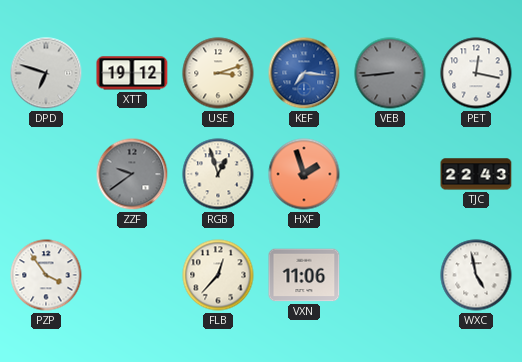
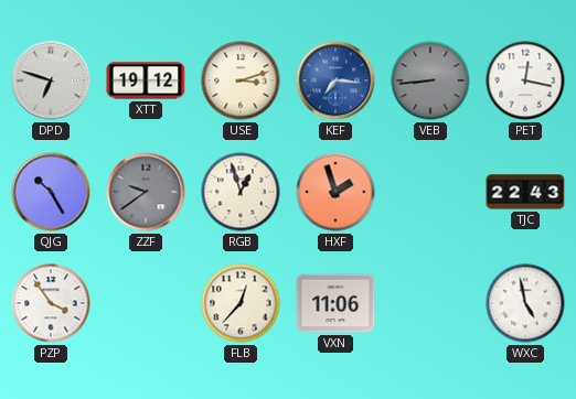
QJG: none -> 10:25 (51, 192)
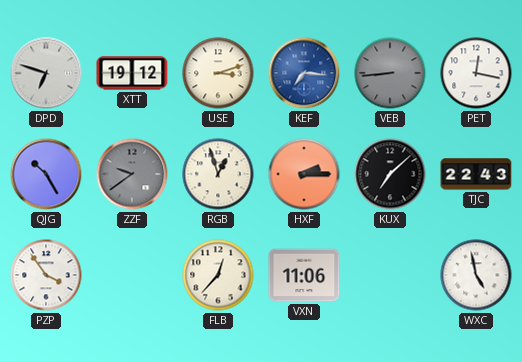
HXF: 1:57 -> 2:15 (304, 174)
KUX: none -> 7:08 (390, 174)
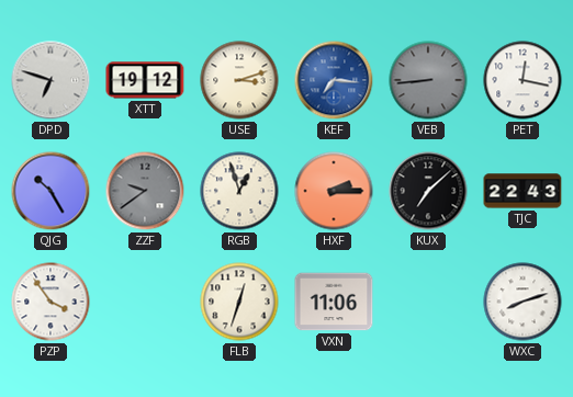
FLB: 12:37 -> 12:33 (239, 302)
WXC: 4:58 -> 8:12 (523, 302)
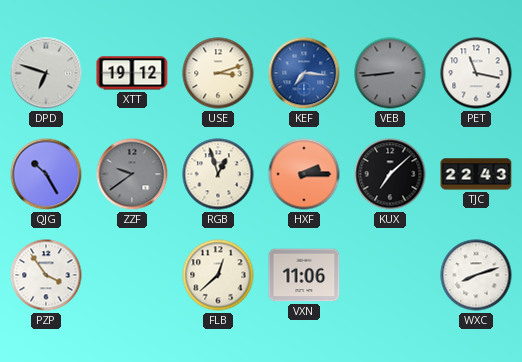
PET: 12:17 -> 11:17 (476, 73)
FLB: 12:33 -> 12:38 (218, 275)
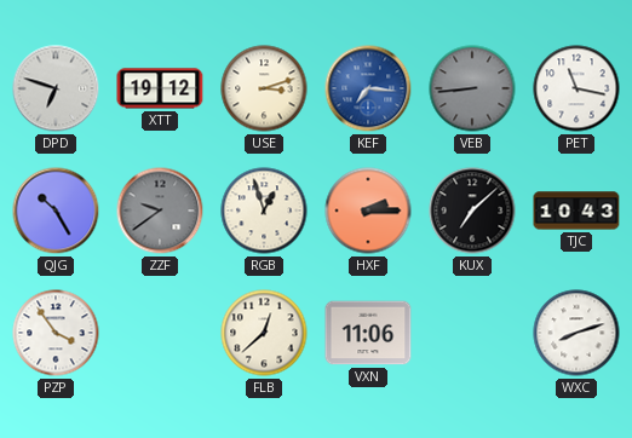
TJC: 22:43 -> 10:43 (576, 211)
